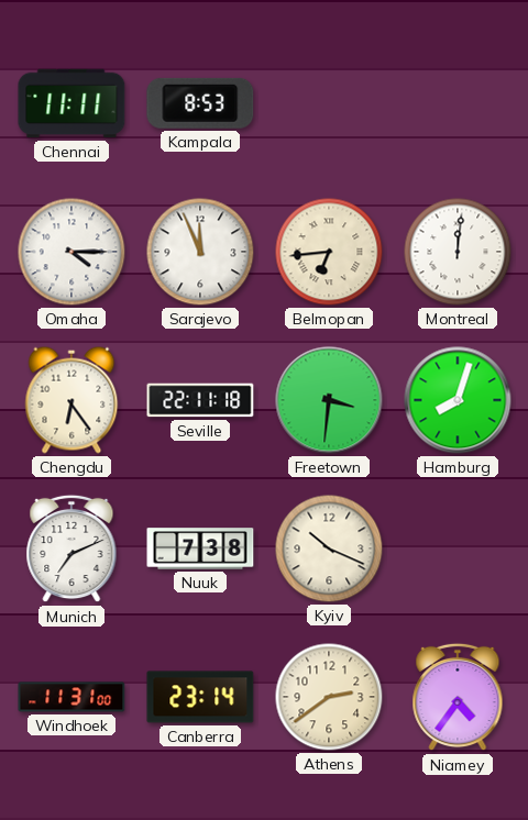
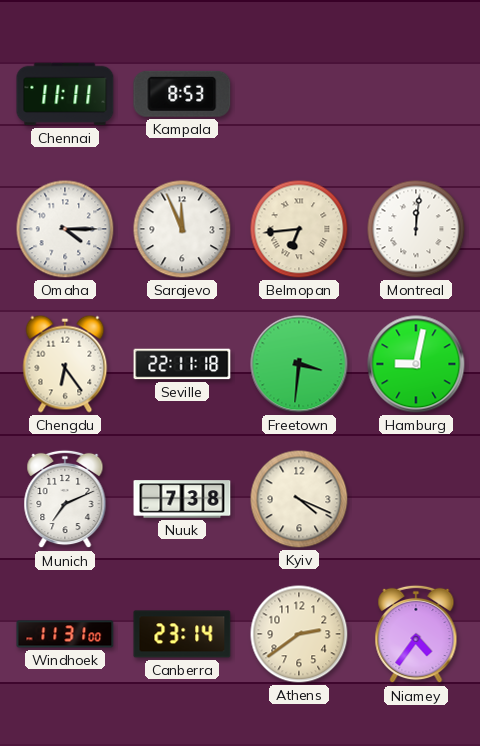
Hamburg: 8:03 -> 9:02 (416, 364)
Kyiv: 10:19 -> 4:19 (299, 499)
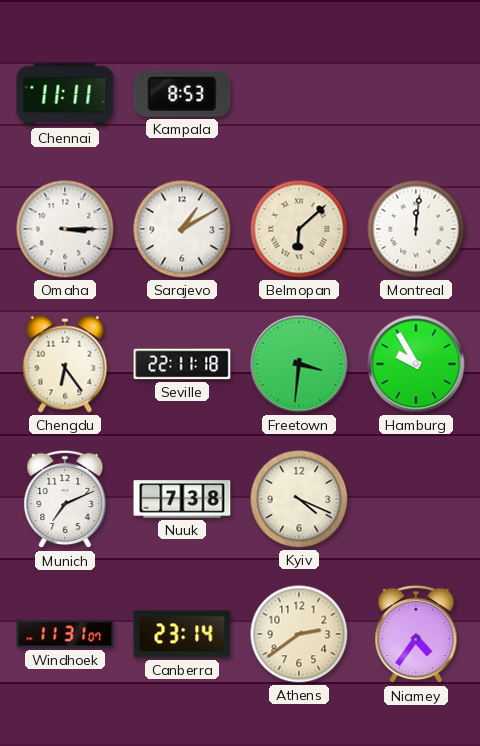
Omaha: 4:15 -> 3:15 (65, 229)
Sarajevo: 11:56 -> 1:10 (182, 229)
Belmopan: 6:44 -> 6:08 (299, 229)
Hamburg: 9:02 -> 9:55 (416, 364)
Windhoek: 11:31:00 -> 11:31:07 (65, 634)
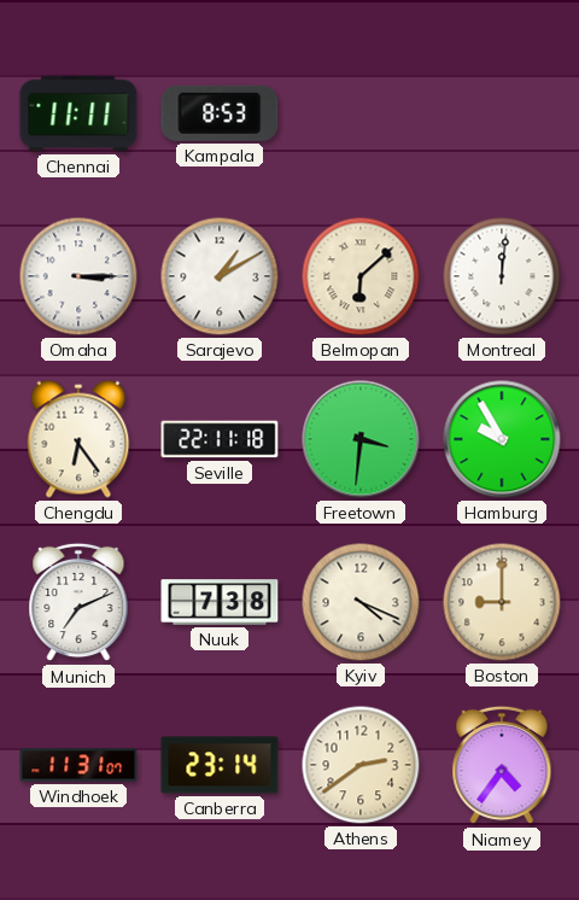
Boston: none -> 9:00 (502, 602)
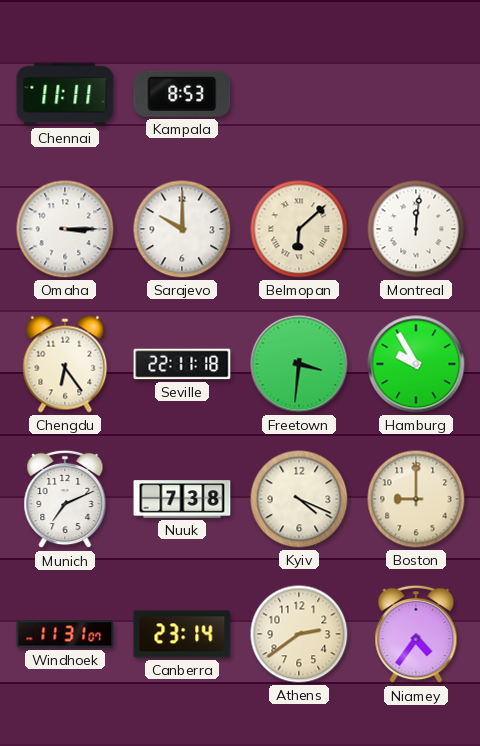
Sarajevo: 1:10 -> 10:00 (182, 229)
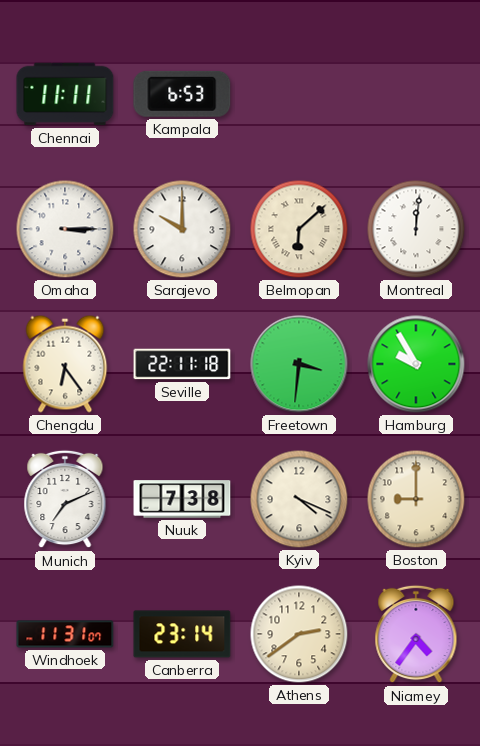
Kampala: 8:53 -> 6:53 (182, 94)
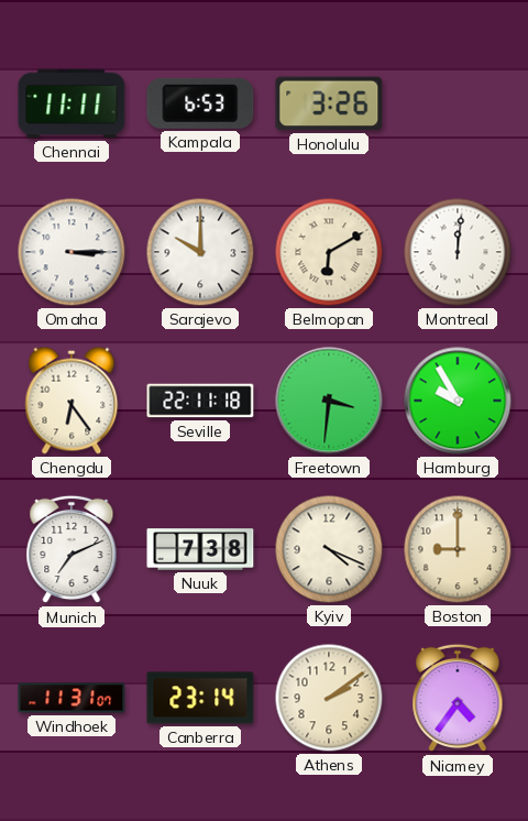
Honolulu: none -> 3:26 (329, 103)
Belmopan: 6:08 -> 6:10 (329, 252)
Athens: 2:39 -> 2:09 (329, 698)
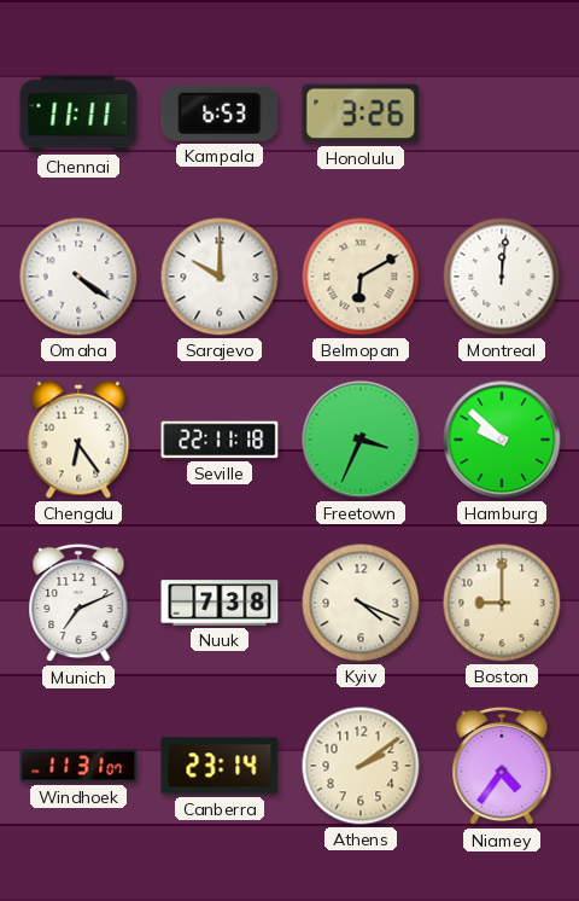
Omaha: 3:15 -> 4:21 (78, 277)
Freetown: 3:31 -> 3:34 (361, 440)
Hamburg: 9:55 -> 9:52 (502, 440)
